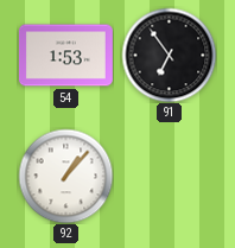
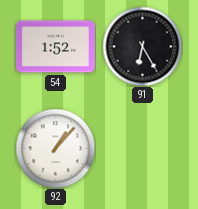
54: 1:53 -> 1:52 (55, 47)
91: 6:54 -> 6:25 (142, 46)
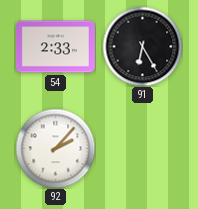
54: 1:52 -> 2:33 (55, 47)
92: 1:07 -> 2:07 (55, 148)
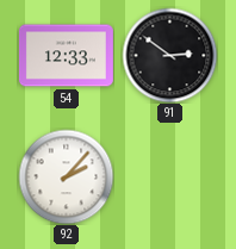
54: 2:33 -> 12:33 (66, 56)
91: 6:25 -> 2:51 (169, 55)
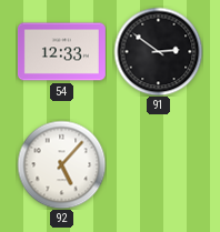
92: 2:07 -> 5:07 (61, 164)
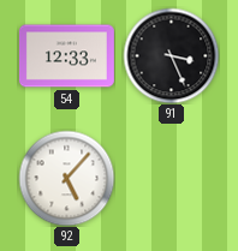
91: 2:51 -> 3:26 (171, 55)
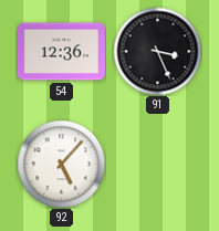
54: 12:33 -> 12:36 (61, 52)
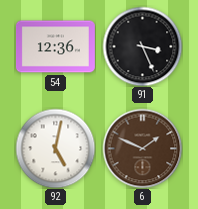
92: 5:07 -> 5:02 (55, 148)
6: none -> 1:49 (142, 148)
